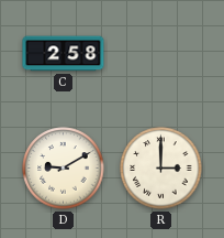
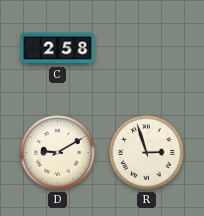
R: 3:00 -> 2:57 (147, 153)
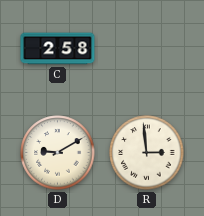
R: 2:57 -> 2:59 (147, 153)
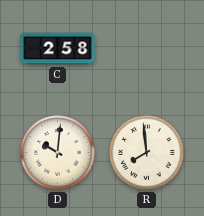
D: 9:10 -> 10:01 (58, 153)
R: 2:59 -> 7:59 (147, 153)
